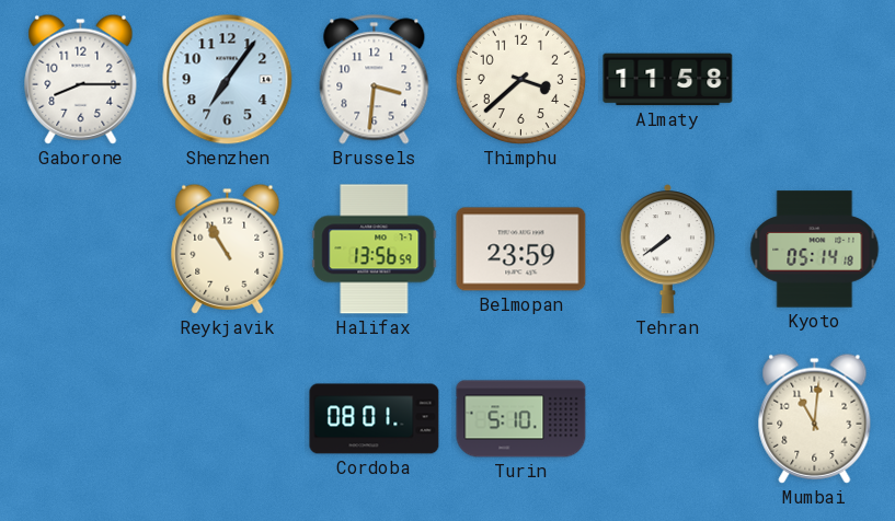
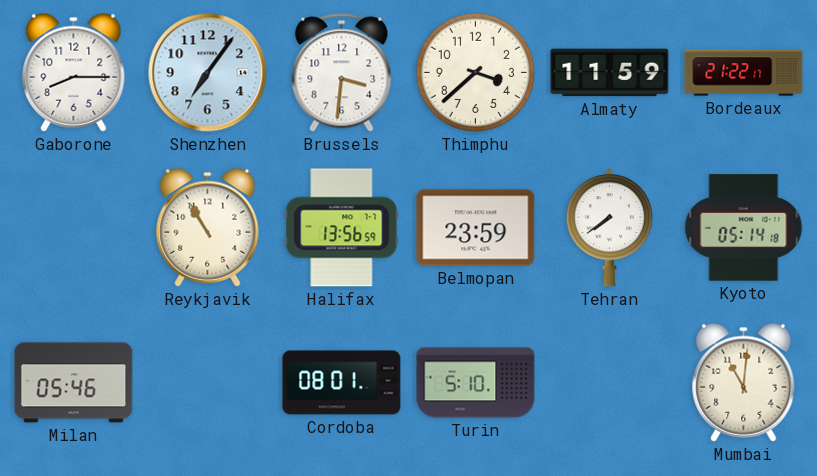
Almaty: 11:58 -> 11:59 (610, 73)
Bordeaux: none -> 21:22 (744, 73)
Milan: none -> 05:46 (74, 383)
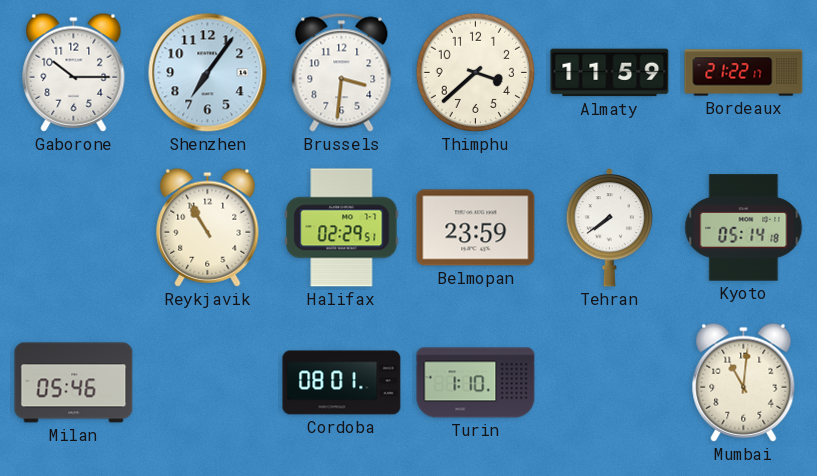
Gaborone: 8:15 -> 10:15 (74, 72)
Halifax: 13:56 -> 02:29 (342, 228)
Turin: 5:10 -> 1:10 (476, 383)
